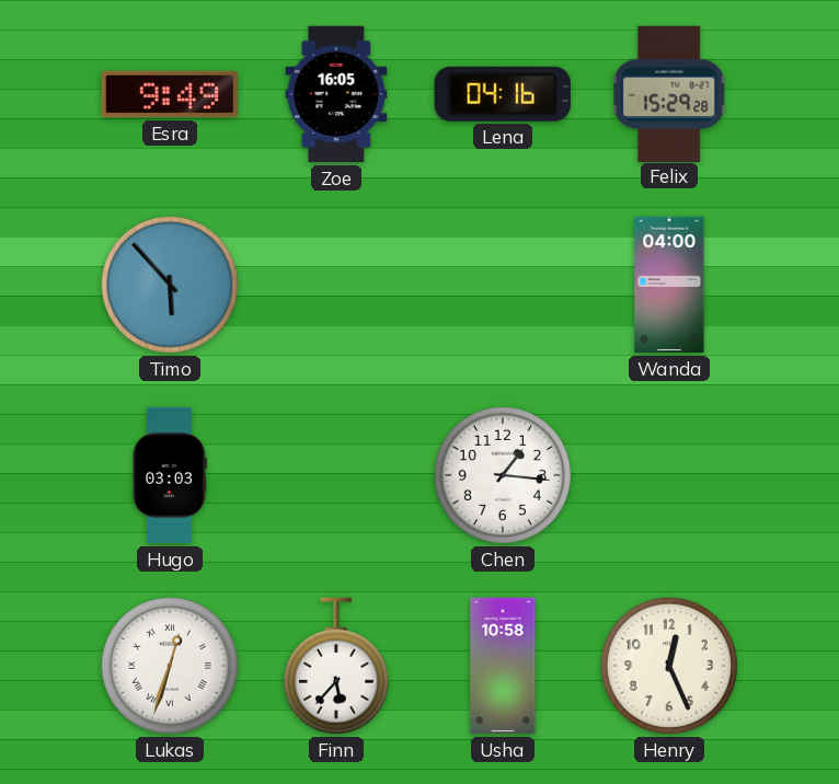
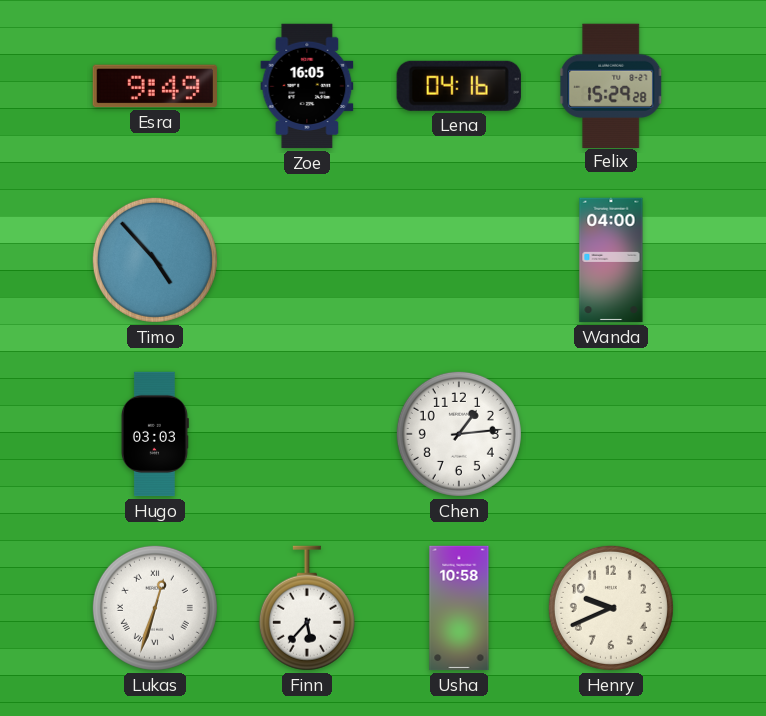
Timo: 5:53 -> 4:53 (155, 260)
Chen: 1:16 -> 1:14 (459, 434)
Henry: 12:26 -> 9:41 (611, 608)
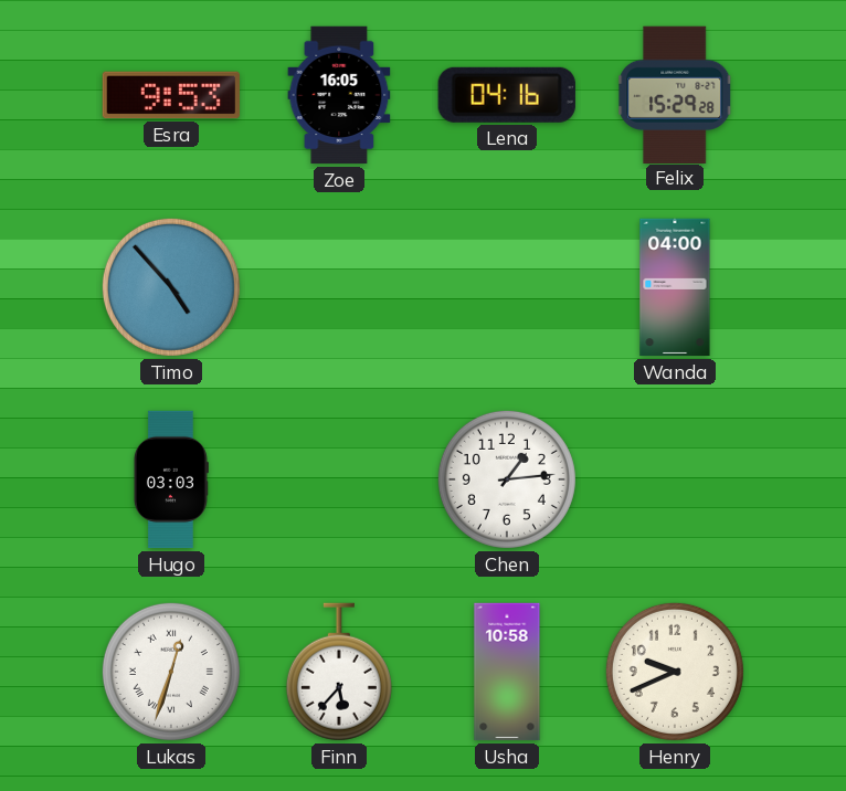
Esra: 9:49 -> 9:53 (170, 95)
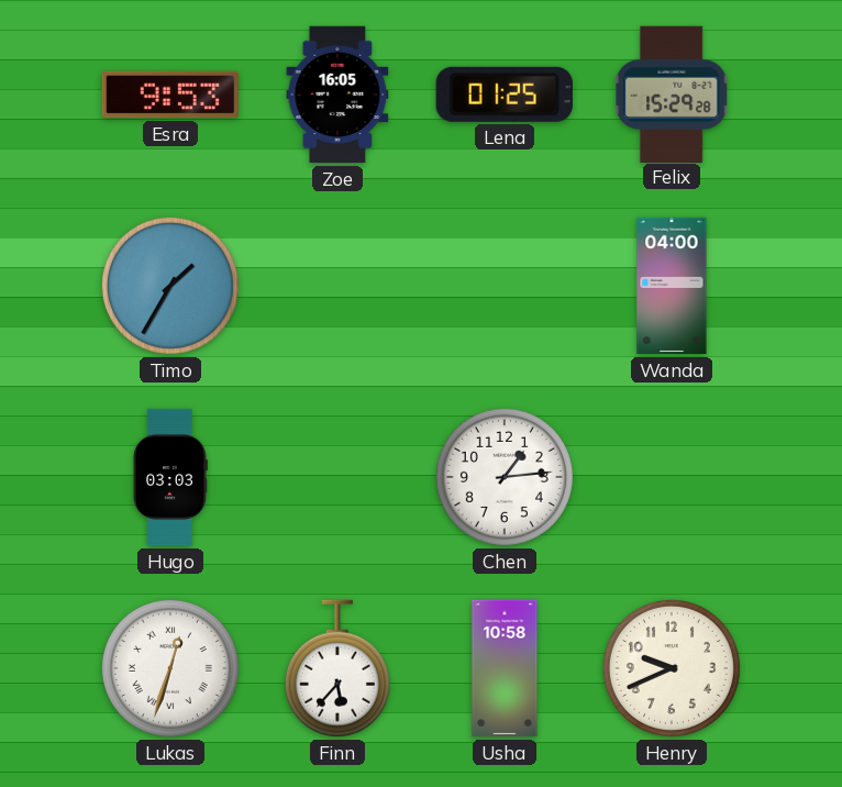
Lena: 04:16 -> 01:25 (505, 95)
Timo: 4:53 -> 1:35 (170, 286)
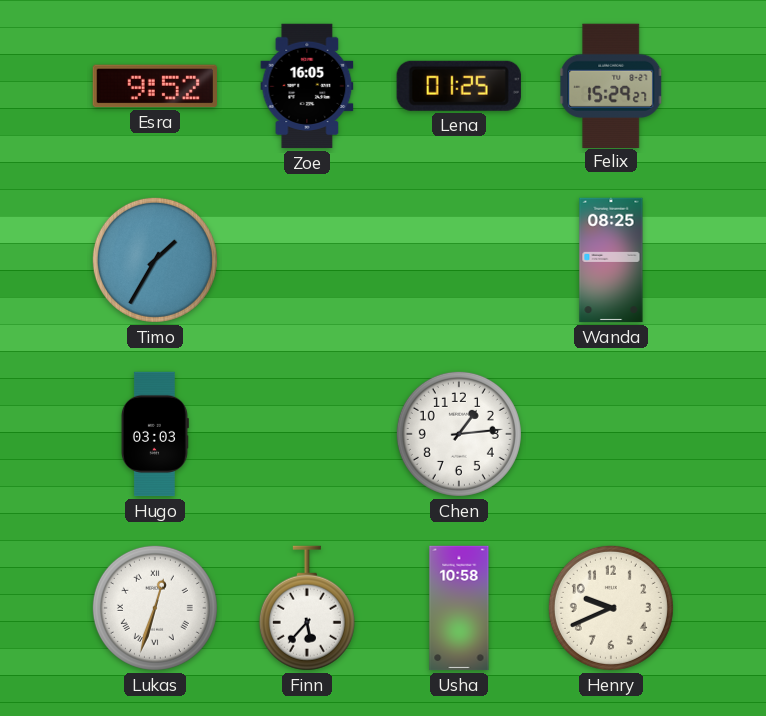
Esra: 9:53 -> 9:52 (154, 86)
Felix: 15:29:28 -> 15:29:27 (611, 85)
Wanda: 04:00 -> 08:25 (611, 260)
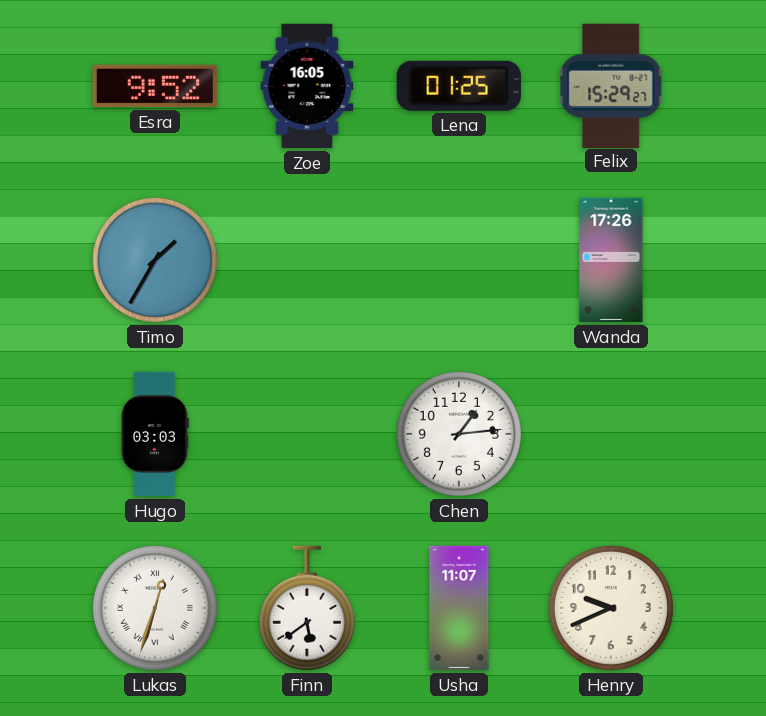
Wanda: 08:25 -> 17:26 (611, 260)
Finn: 5:37 -> 5:39 (307, 608)
Usha: 10:58 -> 11:07 (459, 608)
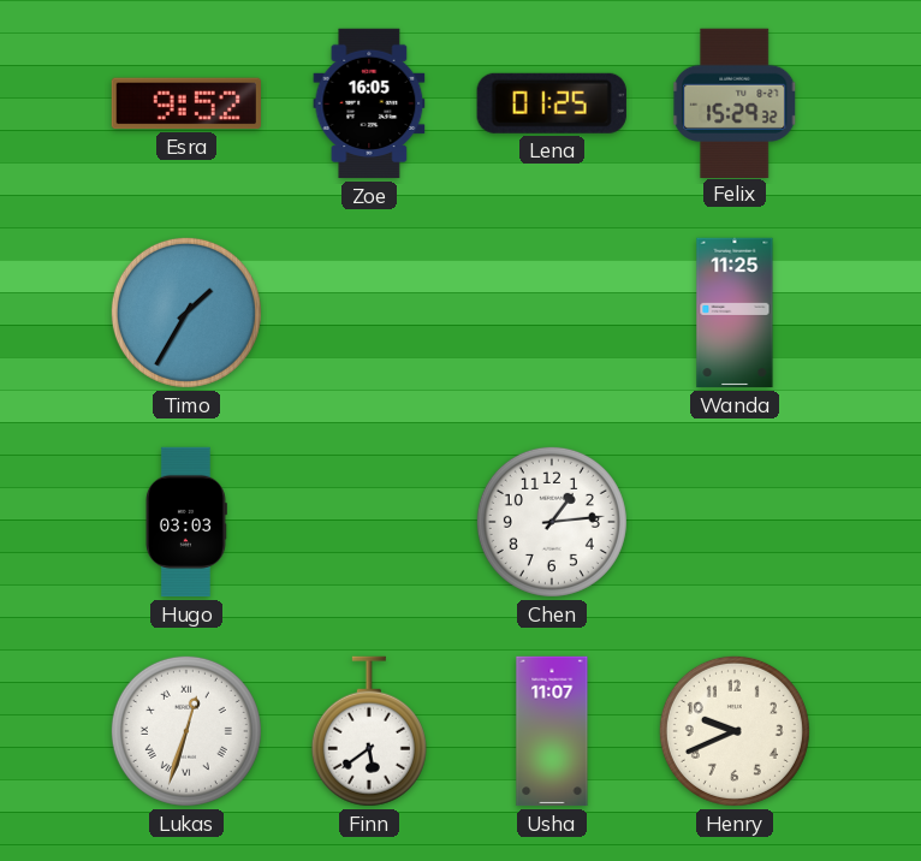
Felix: 15:29:27 -> 15:29:32 (735, 102)
Wanda: 17:26 -> 11:25 (735, 313)
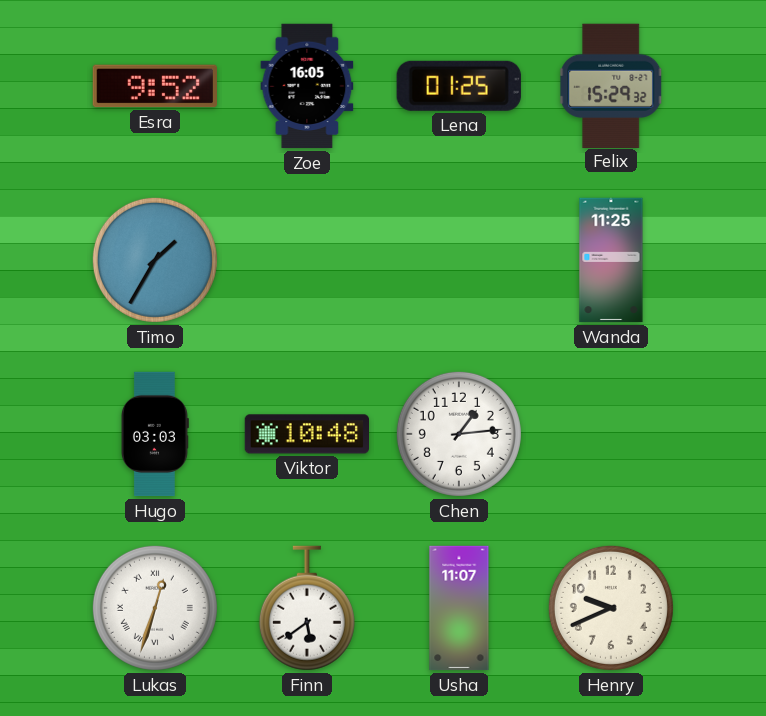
Viktor: none -> 10:48 (306, 434)
